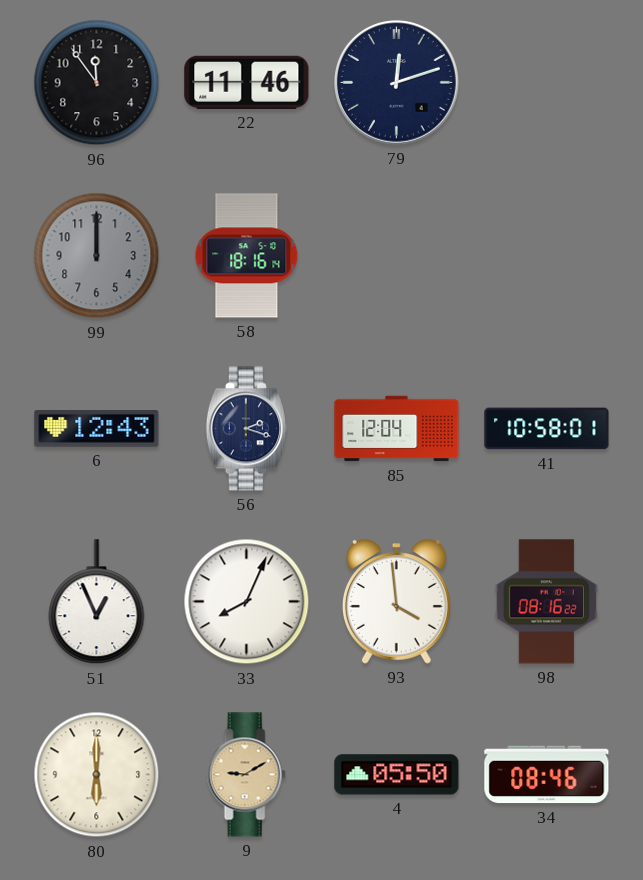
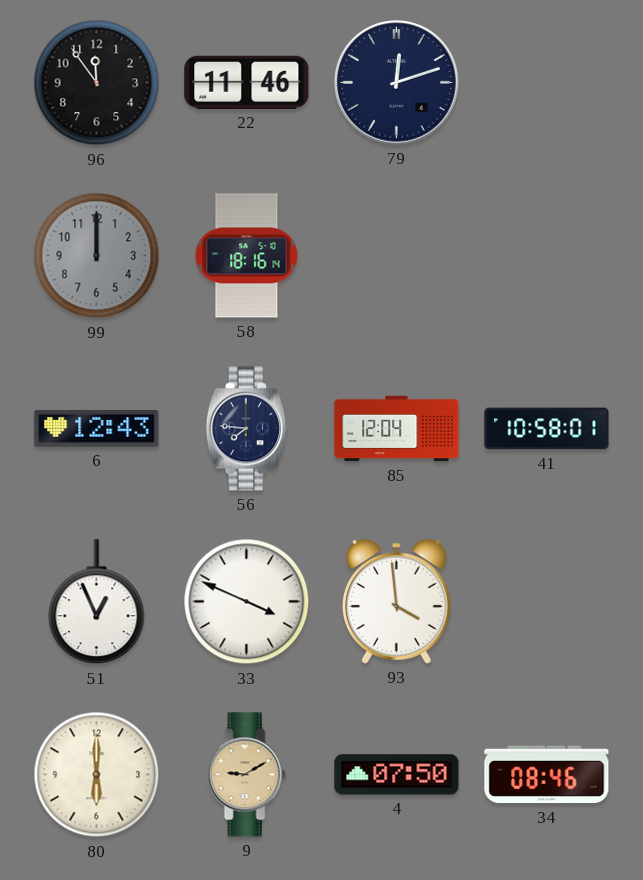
56: 2:18 -> 7:46 (246, 429)
33: 8:04 -> 3:49 (247, 602)
98: 08:16 -> none (546, 602)
4: 05:50 -> 07:50 (397, 775)
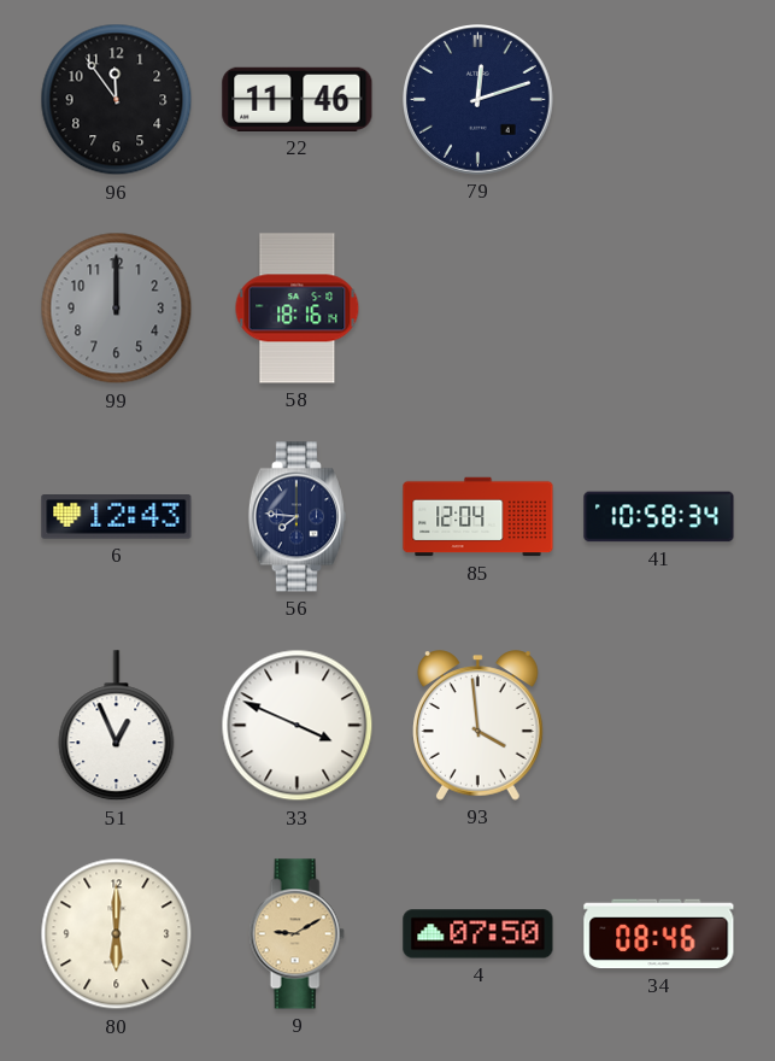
41: 10:58:01 -> 10:58:34 (659, 517)
